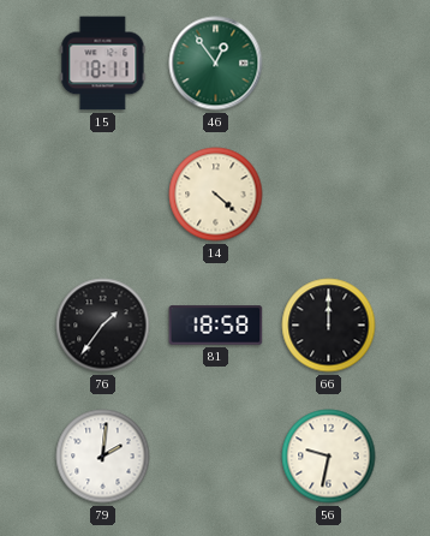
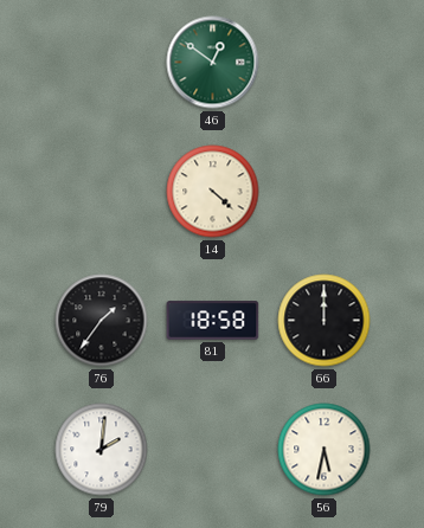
15: 18:11 -> none (103, 64)
46: 12:54 -> 12:51 (213, 63)
56: 9:32 -> 5:32 (325, 450)
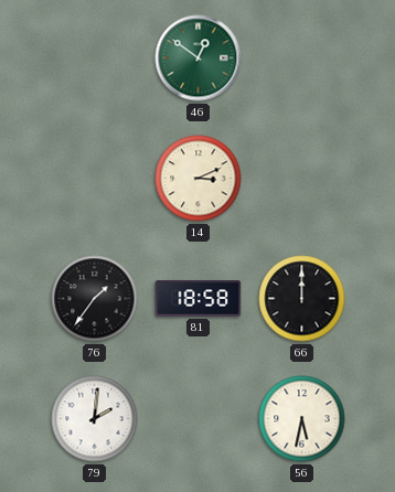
14: 4:22 -> 3:11 (199, 179)
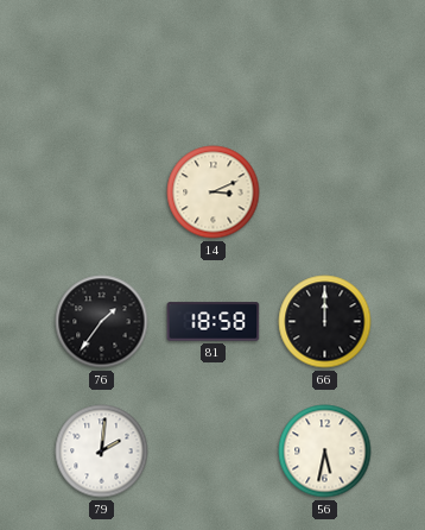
46: 12:51 -> none (199, 58)
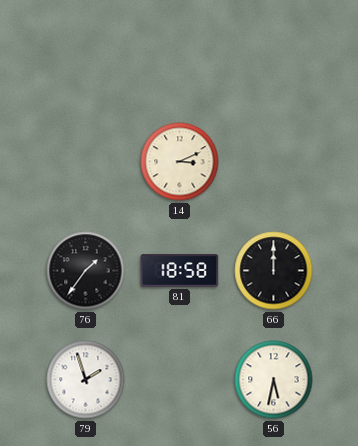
79: 2:01 -> 1:57 (86, 380)
